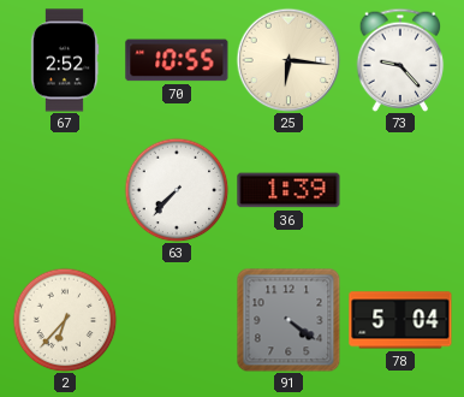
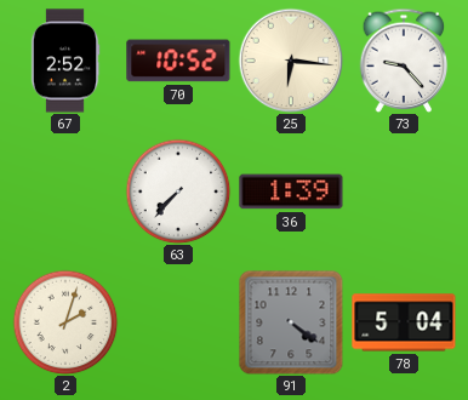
70: 10:55 -> 10:52 (178, 61)
2: 6:37 -> 2:03 (65, 322)
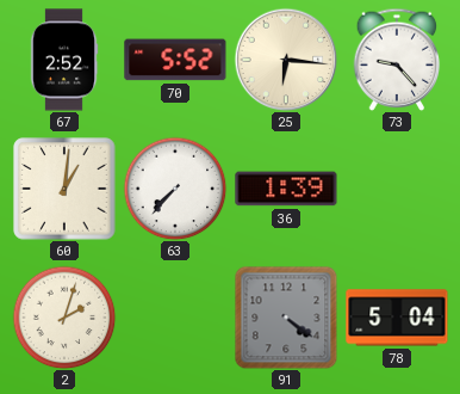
70: 10:52 -> 5:52 (175, 60)
60: none -> 1:01 (64, 189)
